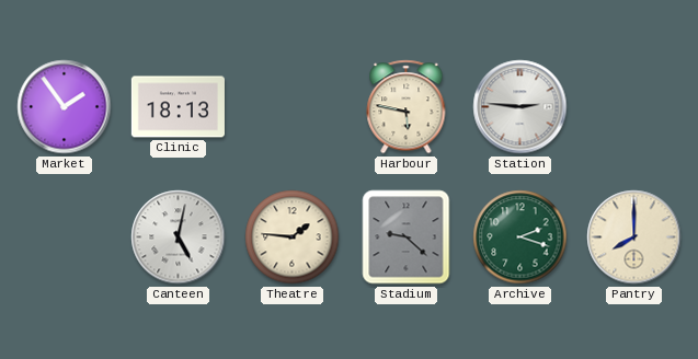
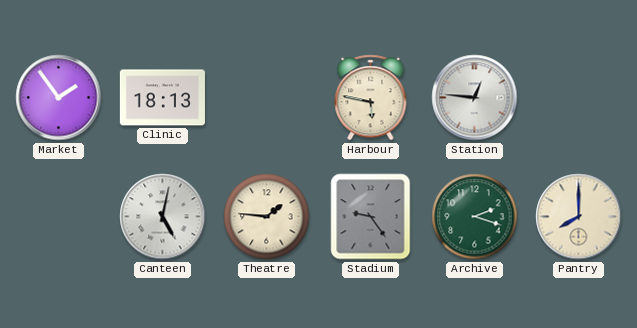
Station: 2:46 -> 12:46 (475, 98)
Stadium: 9:22 -> 9:24 (371, 217)
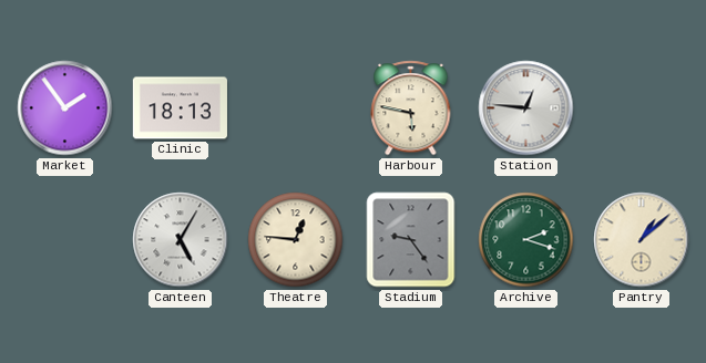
Canteen: 5:02 -> 5:05 (181, 240)
Theatre: 1:46 -> 12:46 (296, 240)
Pantry: 8:00 -> 1:08 (642, 240)
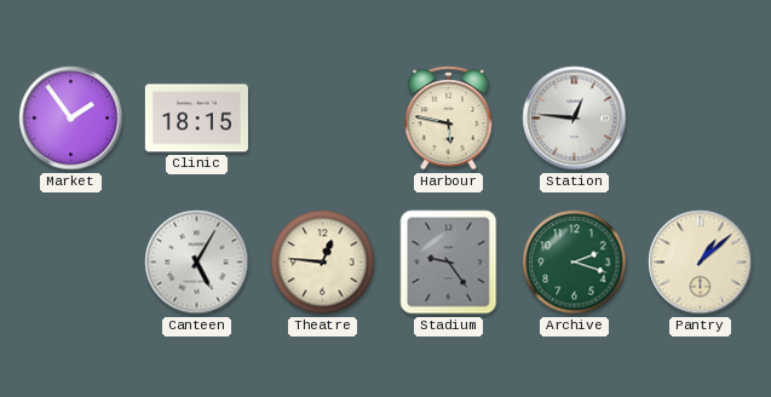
Clinic: 18:13 -> 18:15 (196, 119)
